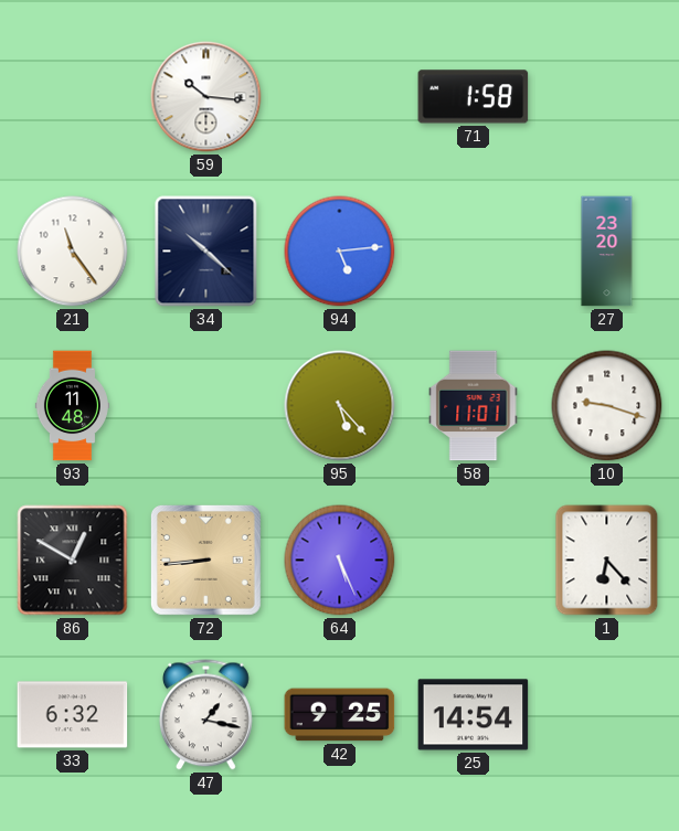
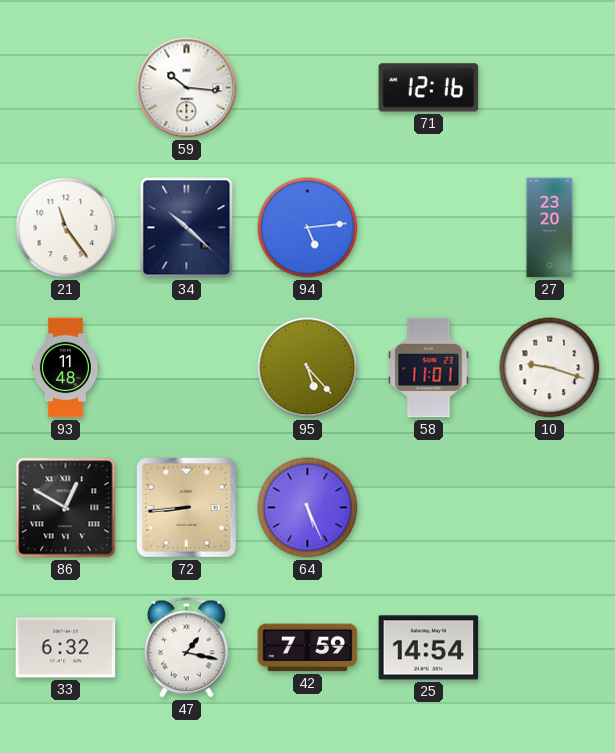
71: 1:58 -> 12:16 (429, 88)
1: 6:23 -> none (607, 561)
42: 9:25 -> 7:59 (308, 648)
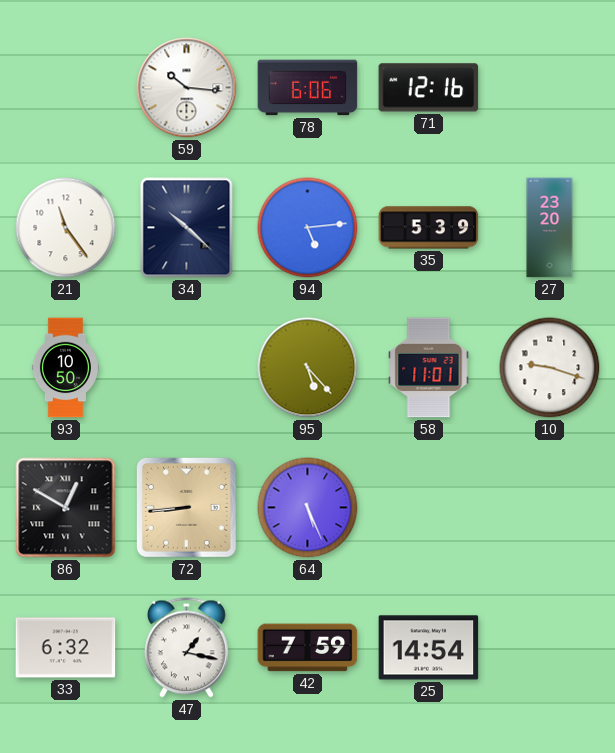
78: none -> 6:06 (308, 88)
35: none -> 5:39 (429, 228)
93: 11:48 -> 10:50 (65, 368)
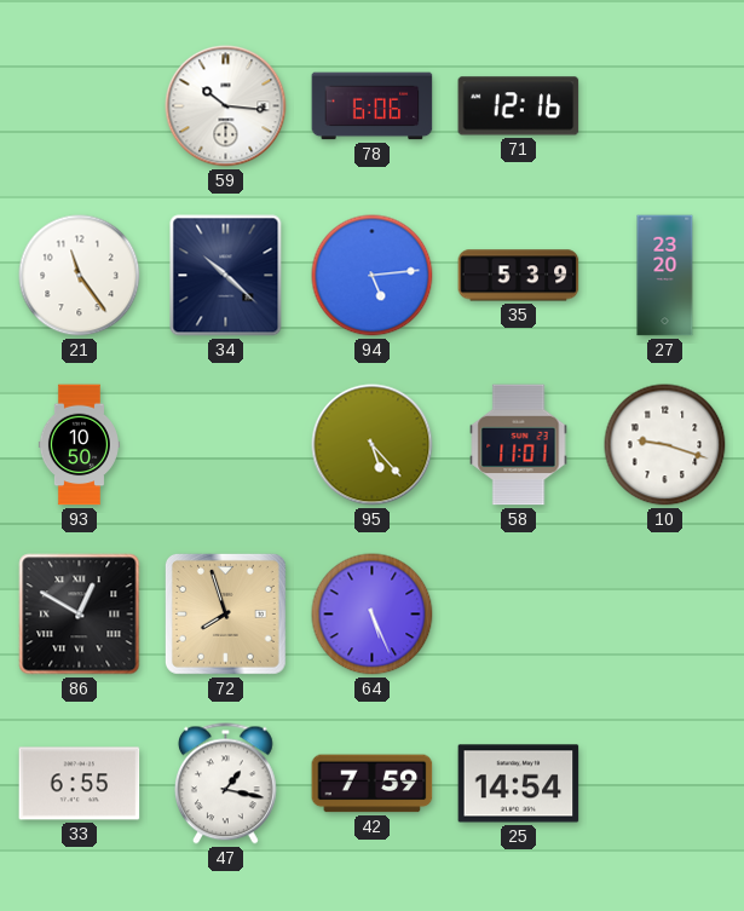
72: 8:44 -> 7:57 (225, 613)
33: 6:32 -> 6:55 (80, 784)
